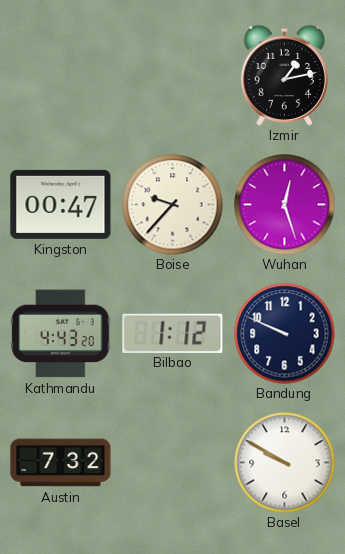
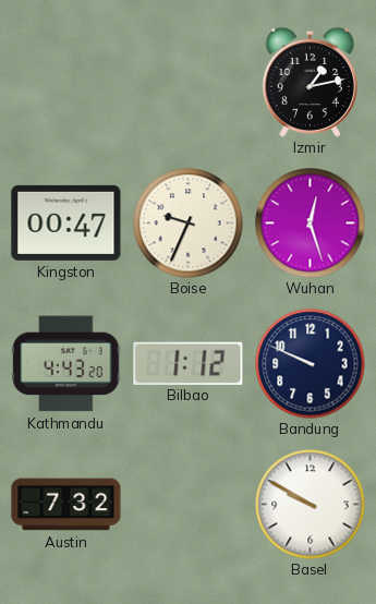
Boise: 9:37 -> 9:34 (189, 224)
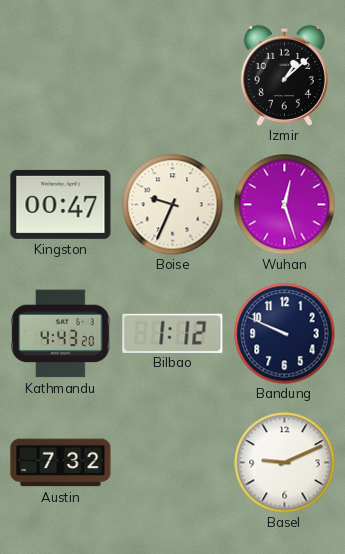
Izmir: 1:13 -> 1:08 (284, 75)
Basel: 9:50 -> 9:11 (285, 463)
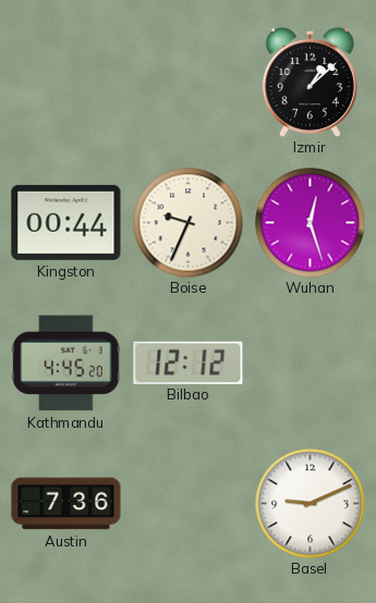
Kingston: 00:47 -> 00:44 (66, 222)
Kathmandu: 4:43 -> 4:45 (66, 364)
Bilbao: 1:12 -> 12:12 (189, 362)
Bandung: 9:49 -> none (285, 334)
Austin: 7:32 -> 7:36 (66, 504)
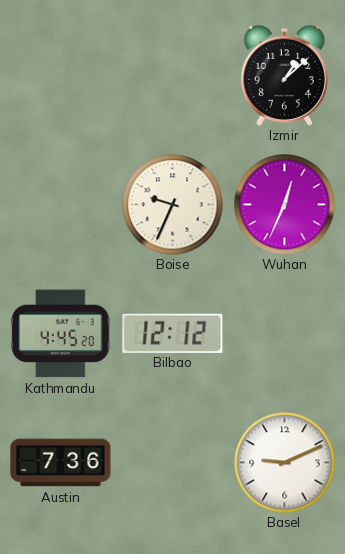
Kingston: 00:44 -> none (66, 222)
Wuhan: 12:27 -> 12:34 (285, 205)
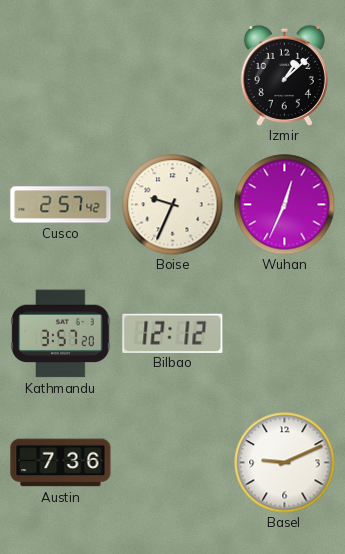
Cusco: none -> 2:57 (61, 205)
Kathmandu: 4:45 -> 3:57 (61, 334)
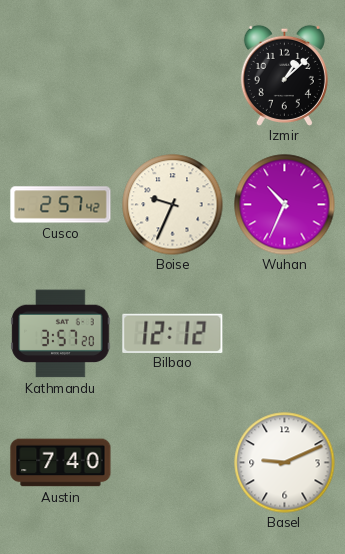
Wuhan: 12:34 -> 10:34 (285, 205)
Austin: 7:36 -> 7:40 (61, 463)
